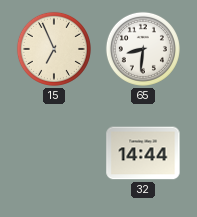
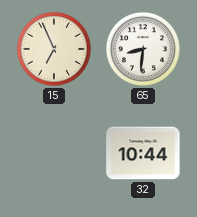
32: 14:44 -> 10:44 (143, 153)
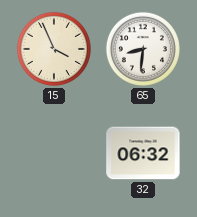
15: 6:56 -> 3:56 (54, 49)
32: 10:44 -> 06:32 (143, 153)
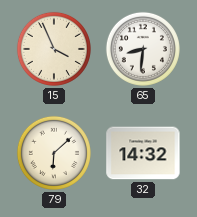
79: none -> 6:08 (54, 153)
32: 06:32 -> 14:32 (143, 153)
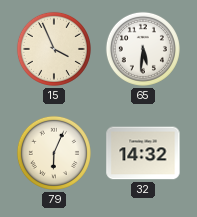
65: 8:31 -> 5:31 (143, 49)
79: 6:08 -> 6:04 (54, 153)
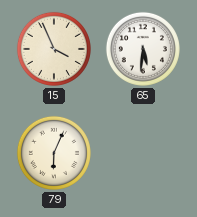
32: 14:32 -> none (143, 153)
